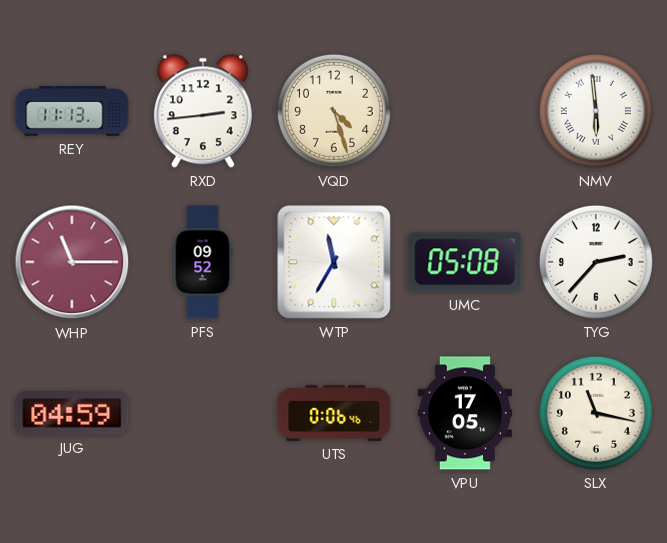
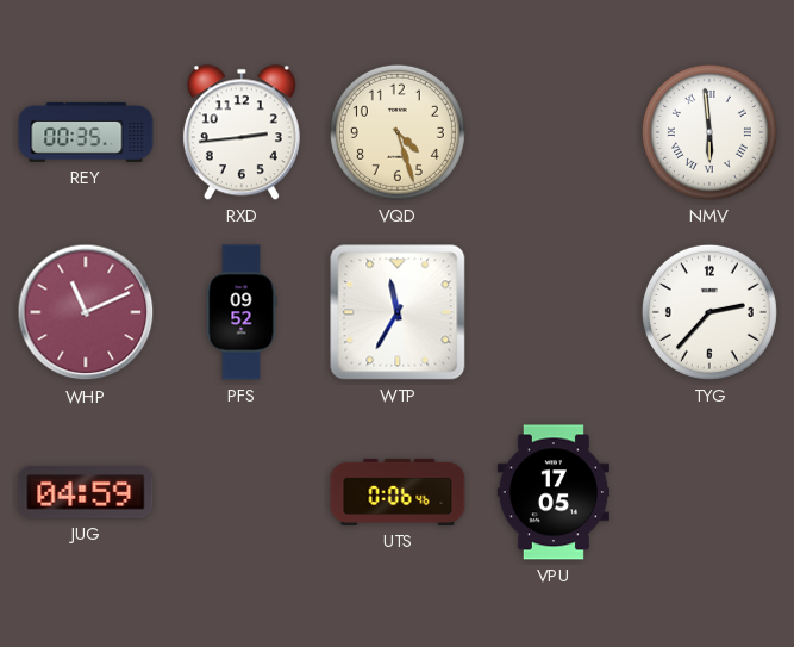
REY: 11:13 -> 00:35 (86, 132)
WHP: 11:15 -> 11:11 (86, 312)
UMC: 05:08 -> none (465, 262)
SLX: 11:17 -> none (596, 413)
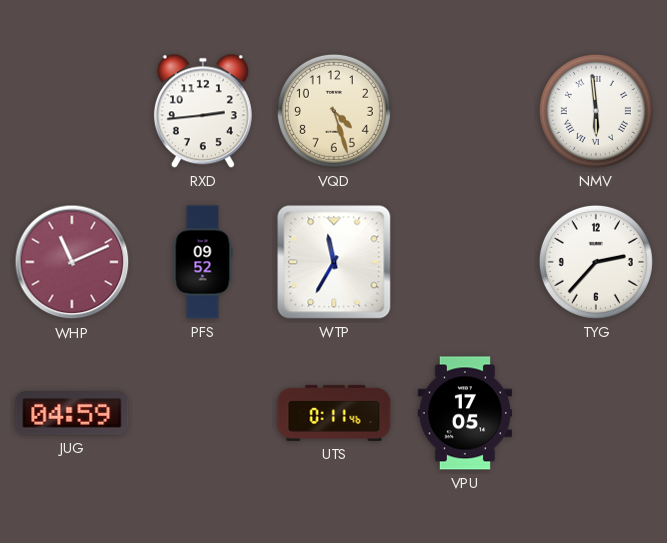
REY: 00:35 -> none (86, 132)
UTS: 0:06 -> 0:11 (334, 413)
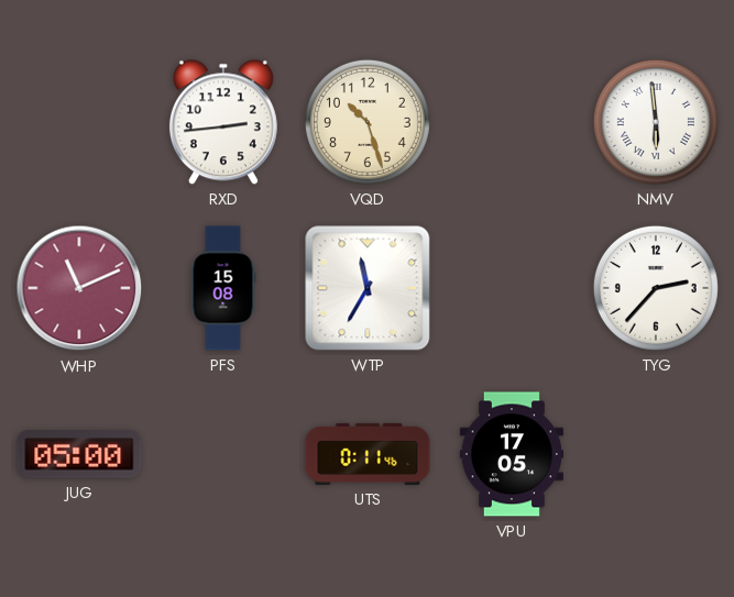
VQD: 4:27 -> 10:27 (368, 122)
PFS: 09:52 -> 15:08 (223, 288)
JUG: 04:59 -> 05:00 (79, 454)
